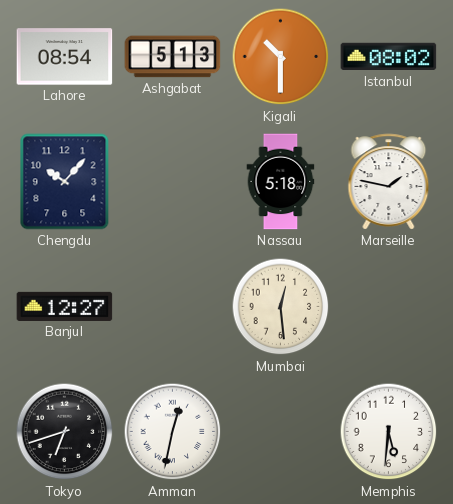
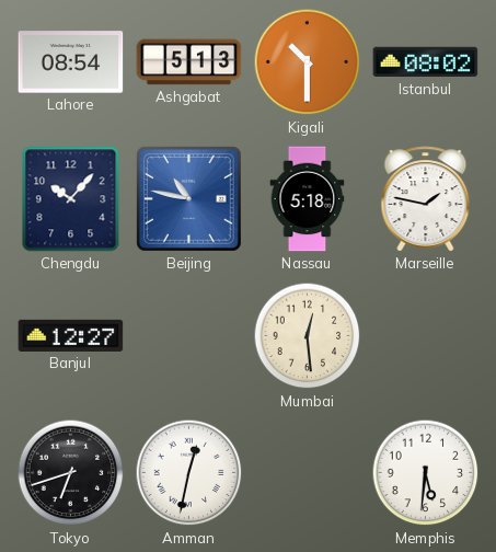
Beijing: none -> 10:47 (188, 198)
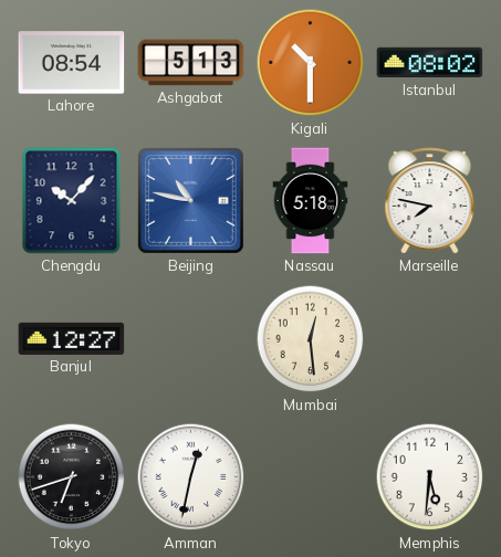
Marseille: 1:47 -> 7:47 (430, 201)
